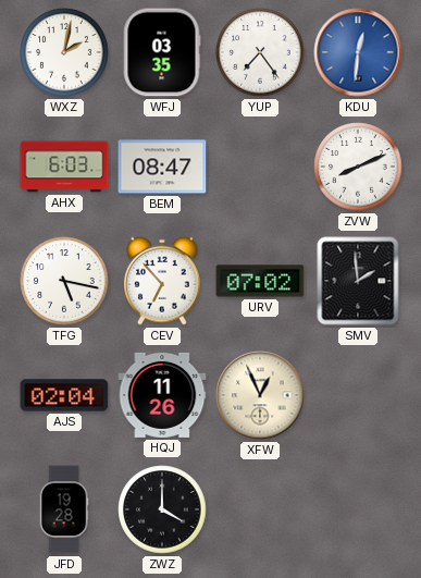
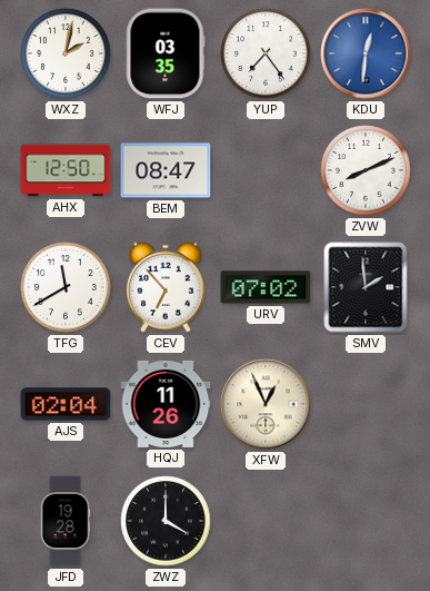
AHX: 6:03 -> 12:50 (66, 170)
TFG: 5:17 -> 11:40 (66, 287)
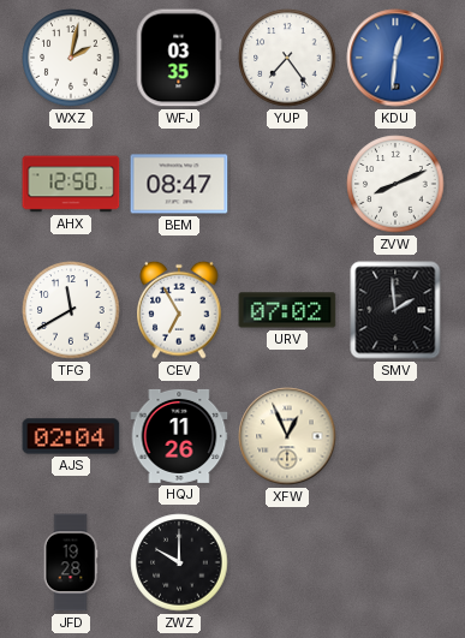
CEV: 6:53 -> 6:55 (179, 310)
ZWZ: 4:00 -> 10:00 (179, 562)
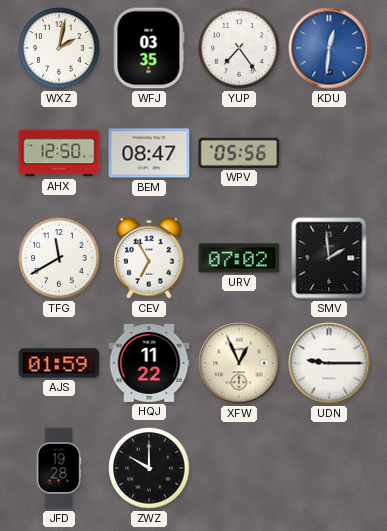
WPV: none -> 05:56 (239, 153)
ZVW: 8:11 -> none (395, 184)
AJS: 02:04 -> 01:59 (59, 363)
HQJ: 11:26 -> 11:22 (149, 363)
UDN: none -> 9:15 (329, 363)
